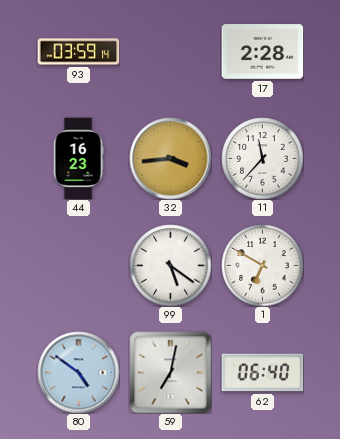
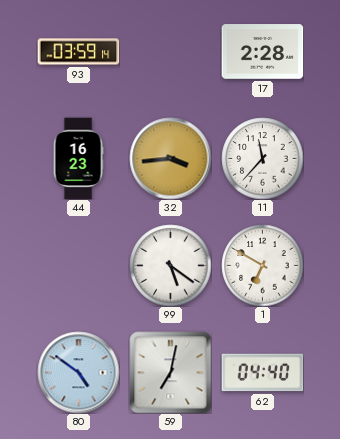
62: 06:40 -> 04:40 (262, 373)
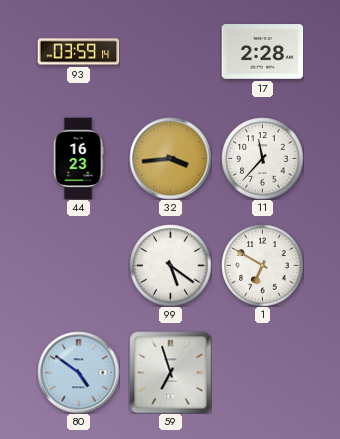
59: 7:02 -> 6:57 (170, 372)
62: 04:40 -> none (262, 373)
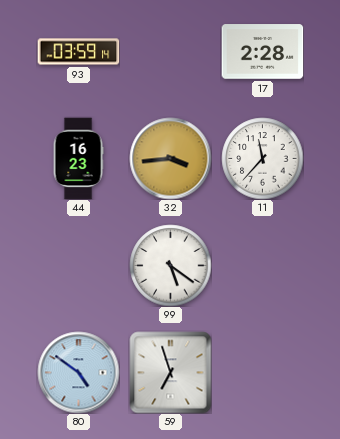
1: 6:50 -> none (262, 265)
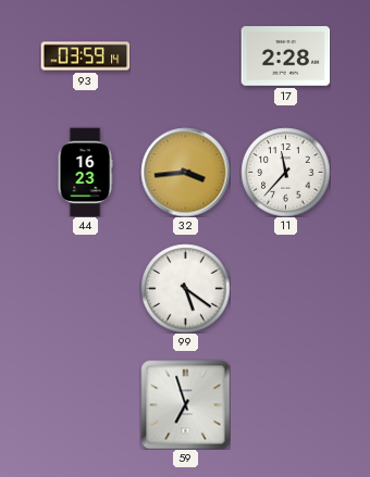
80: 4:51 -> none (78, 372)
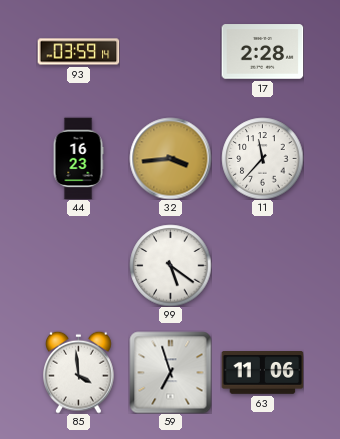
85: none -> 3:59 (79, 372)
63: none -> 11:06 (262, 373)
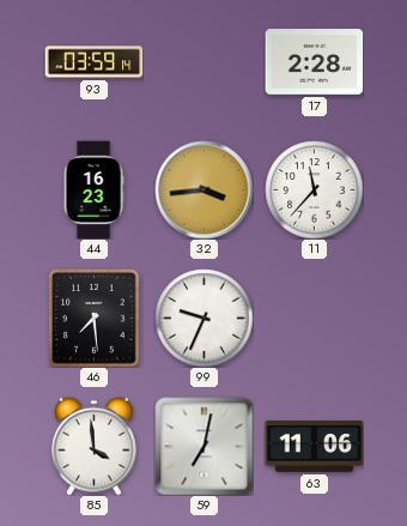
46: none -> 7:29 (95, 319)
99: 5:21 -> 9:34 (203, 318)
59: 6:57 -> 7:02 (203, 446)
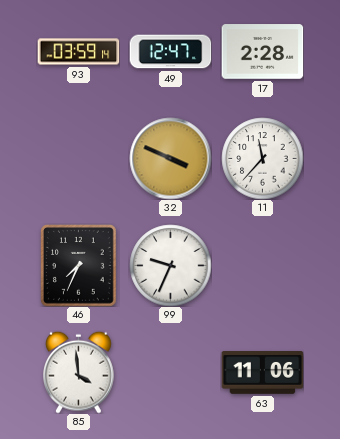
49: none -> 12:47 (170, 52)
44: 16:23 -> none (93, 189)
32: 3:44 -> 3:49 (170, 158)
46: 7:29 -> 7:34 (79, 266)
59: 7:02 -> none (203, 446)
